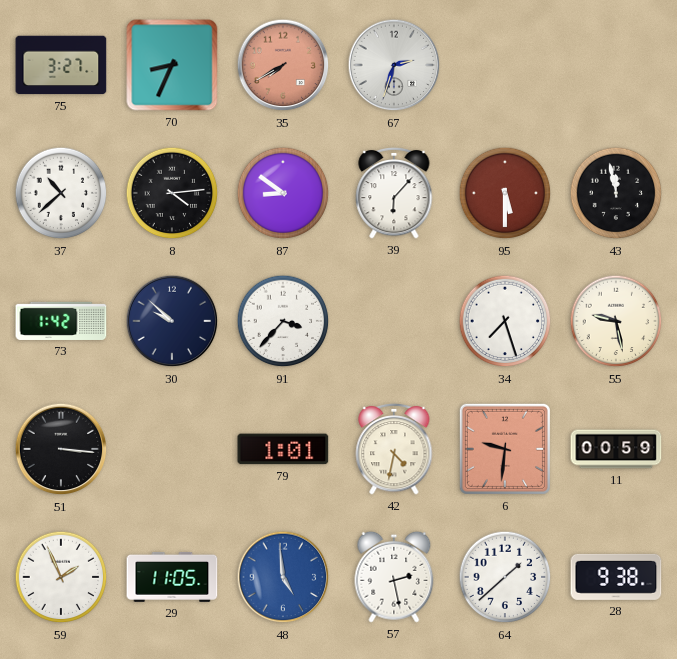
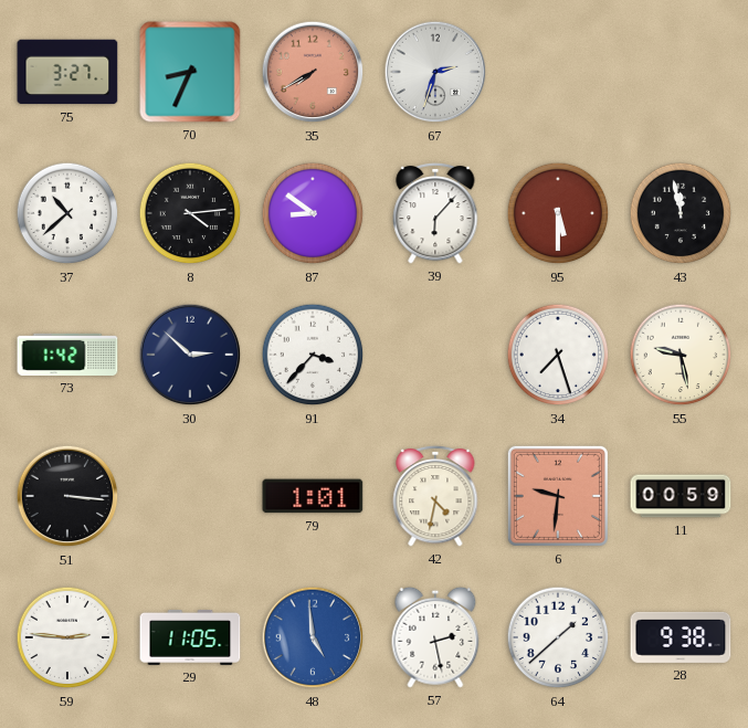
30: 9:52 -> 2:52 (190, 355)
59: 1:56 -> 2:46 (67, 637)
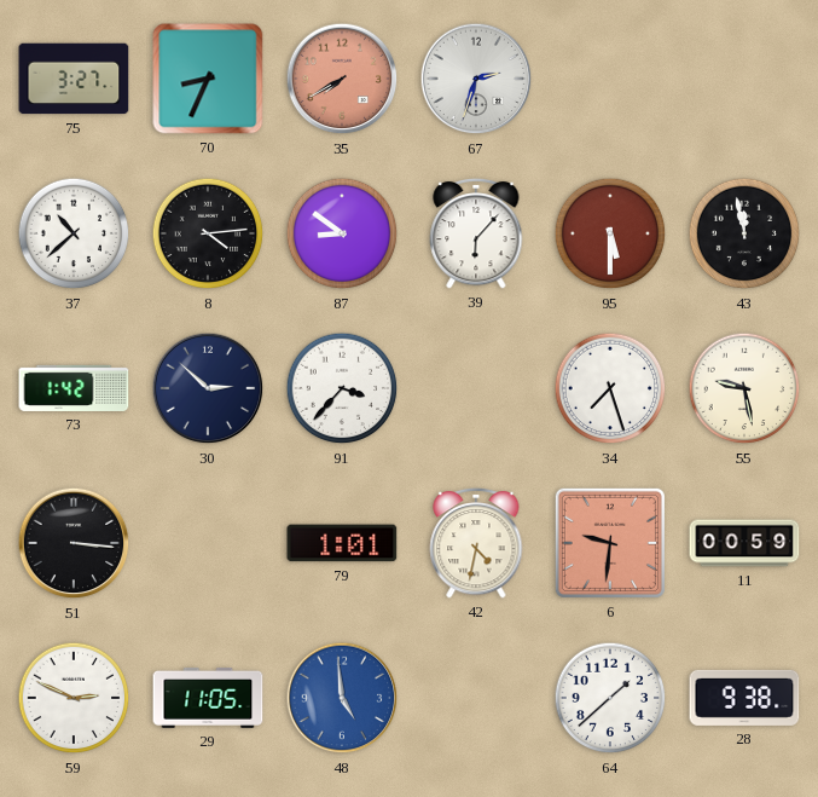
59: 2:46 -> 2:49 (74, 698)
57: 2:28 -> none (435, 637)
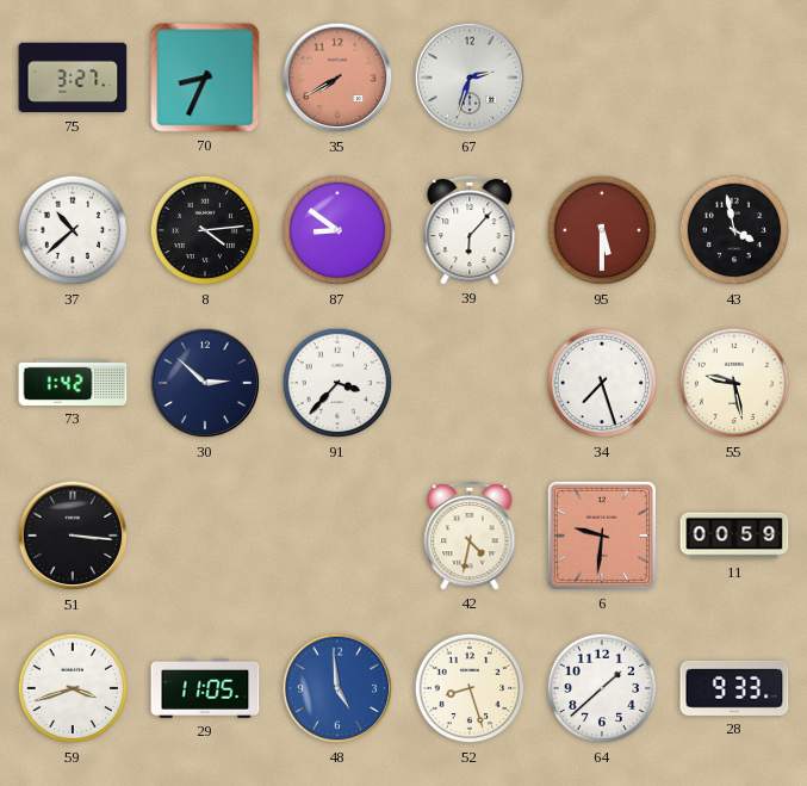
43: 11:58 -> 3:58 (734, 230)
79: 1:01 -> none (342, 543)
59: 2:49 -> 3:42 (73, 688)
52: none -> 8:27 (470, 688)
28: 9:38 -> 9:33 (734, 688)
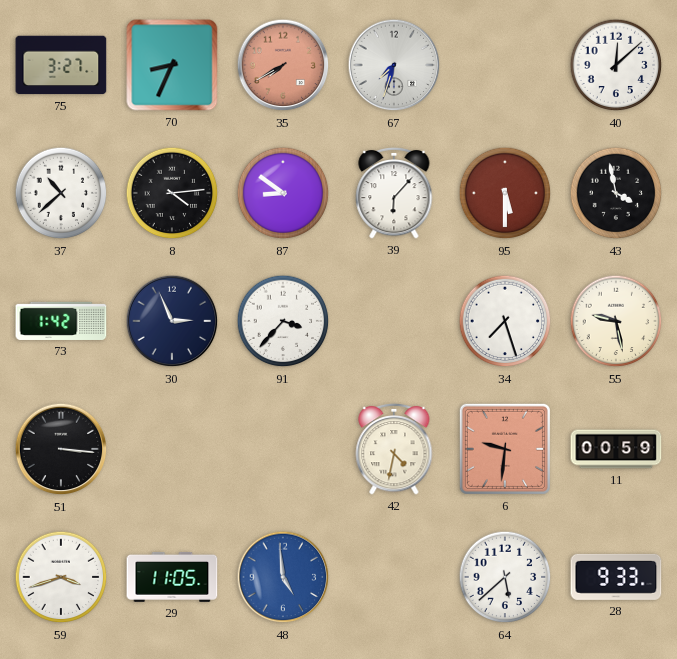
67: 2:33 -> 7:33 (394, 65)
40: none -> 12:08 (616, 65)
30: 2:52 -> 2:56 (172, 321)
52: 8:27 -> none (470, 688)
64: 1:38 -> 5:38 (505, 577)
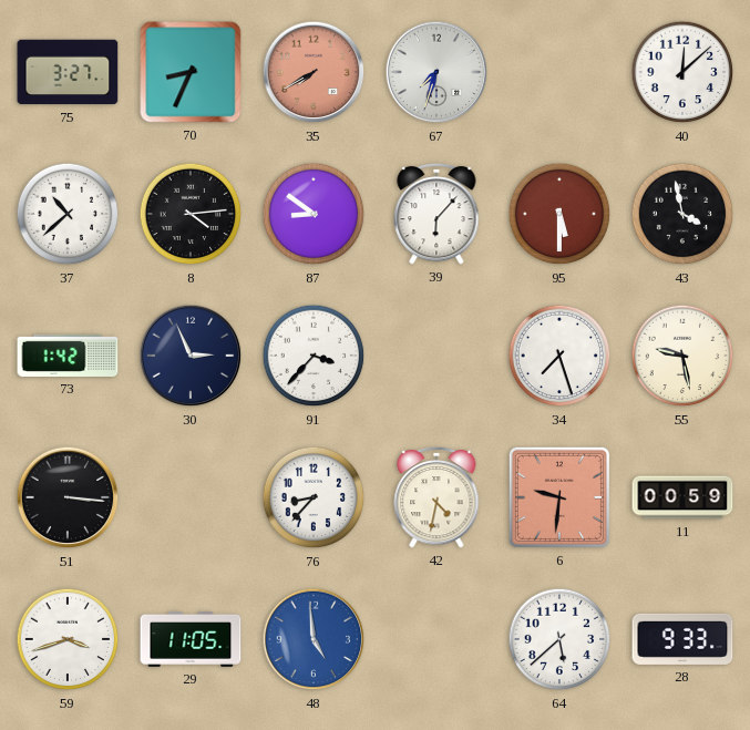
76: none -> 8:37 (314, 497)
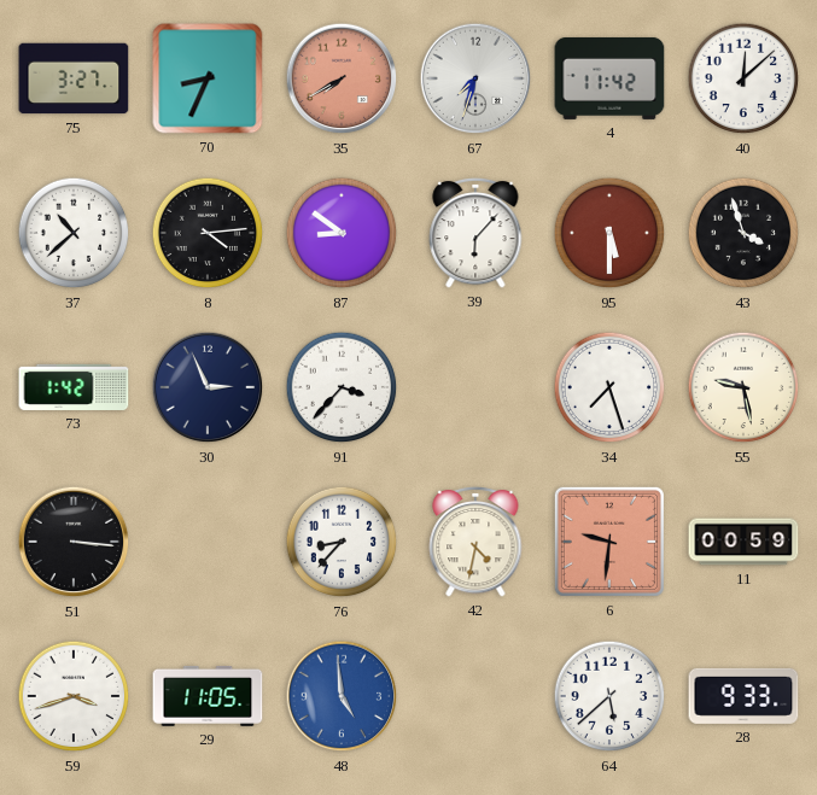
4: none -> 11:42 (609, 78)
43: 3:58 -> 3:57 (743, 233)
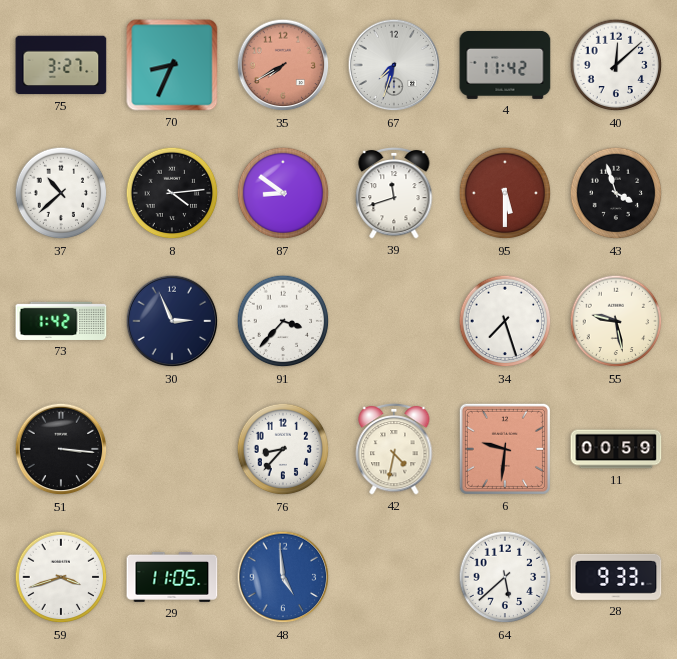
39: 6:07 -> 11:42 (394, 193)
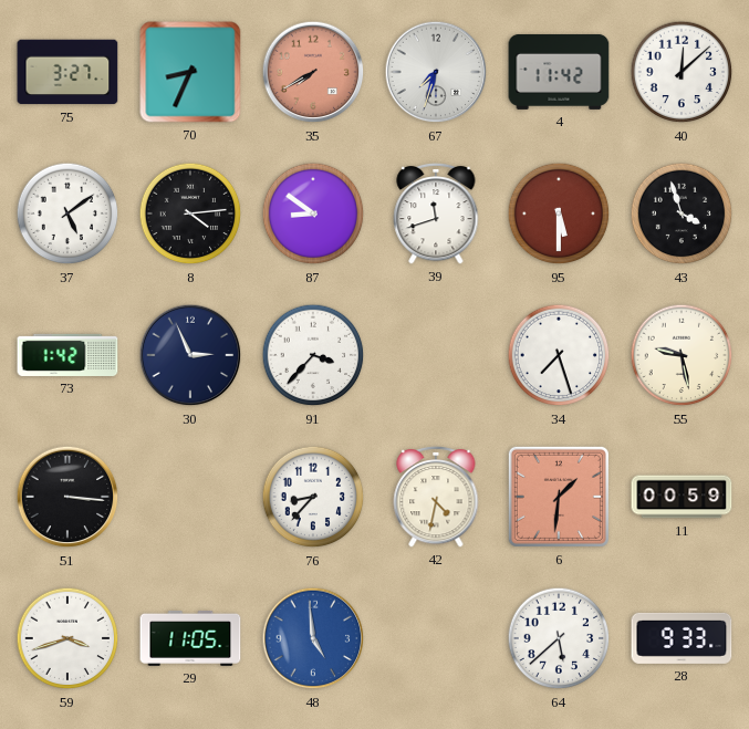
37: 10:38 -> 5:09 (67, 214)
6: 9:31 -> 1:31 (559, 497)
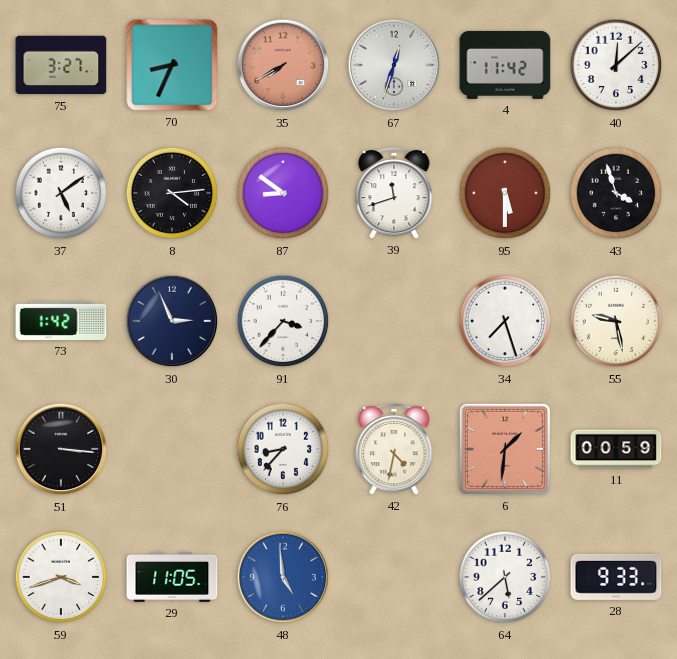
67: 7:33 -> 12:33 (394, 65)
